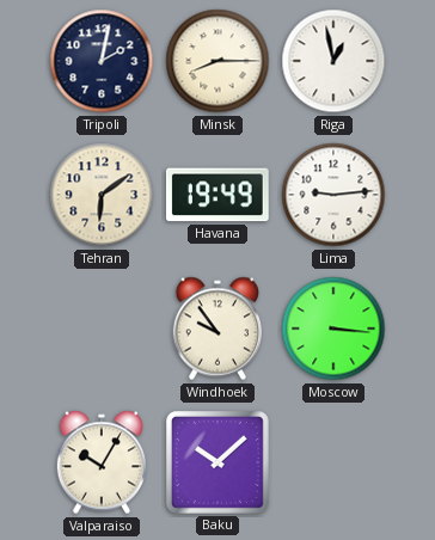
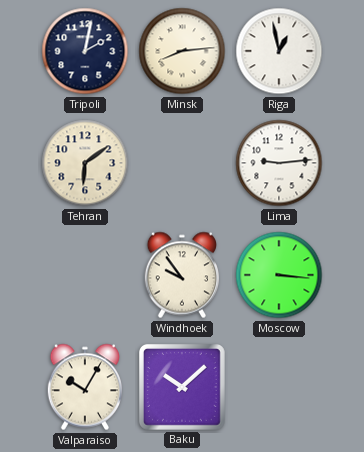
Minsk: 8:15 -> 8:14 (182, 51)
Havana: 19:49 -> none (217, 195)
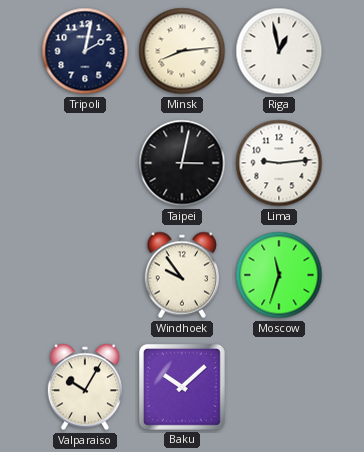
Tehran: 6:09 -> none (85, 163)
Taipei: none -> 3:02 (182, 163)
Moscow: 3:16 -> 11:33 (279, 275)
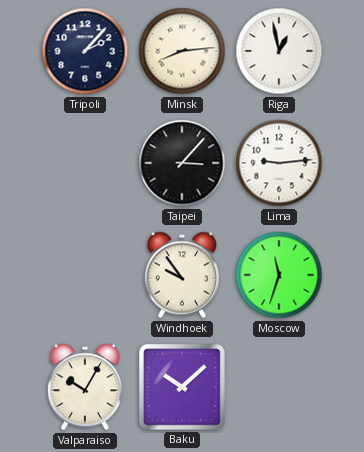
Tripoli: 2:02 -> 2:07 (85, 51)
Taipei: 3:02 -> 3:07 (182, 163)
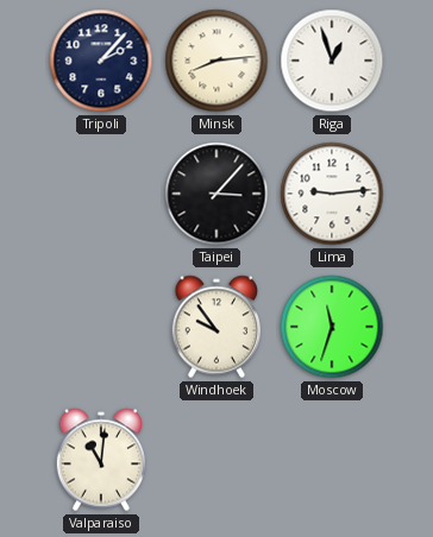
Riga: 12:58 -> 12:57 (332, 61)
Valparaiso: 10:05 -> 11:01 (100, 460)
Baku: 10:08 -> none (182, 387)
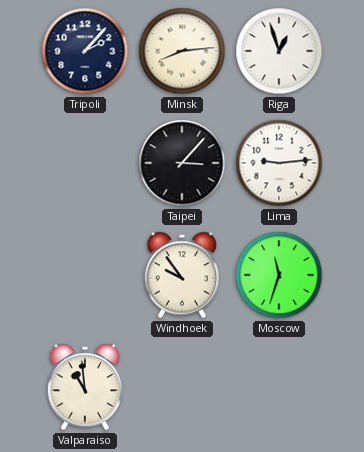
Valparaiso: 11:01 -> 10:59 (84, 387)
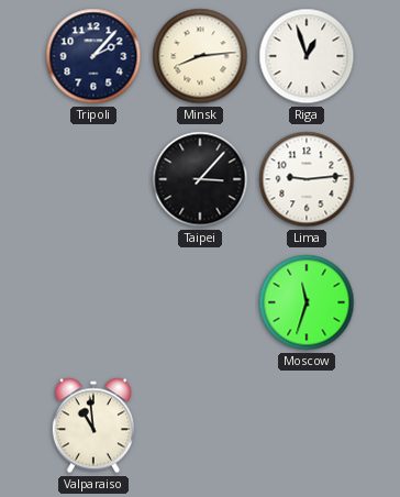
Windhoek: 9:54 -> none (181, 275)
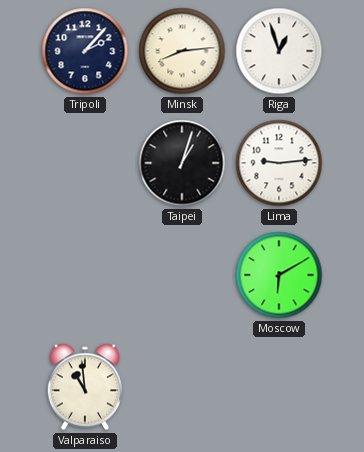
Taipei: 3:07 -> 1:03 (182, 163)
Moscow: 11:33 -> 6:10 (279, 275)
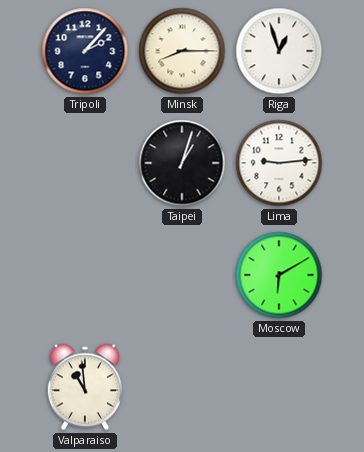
Minsk: 8:14 -> 8:15 (182, 51)
